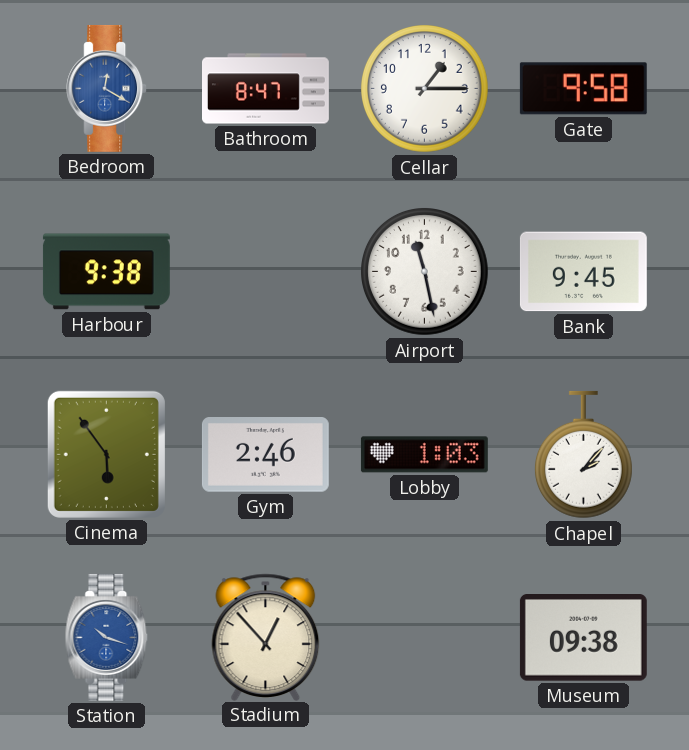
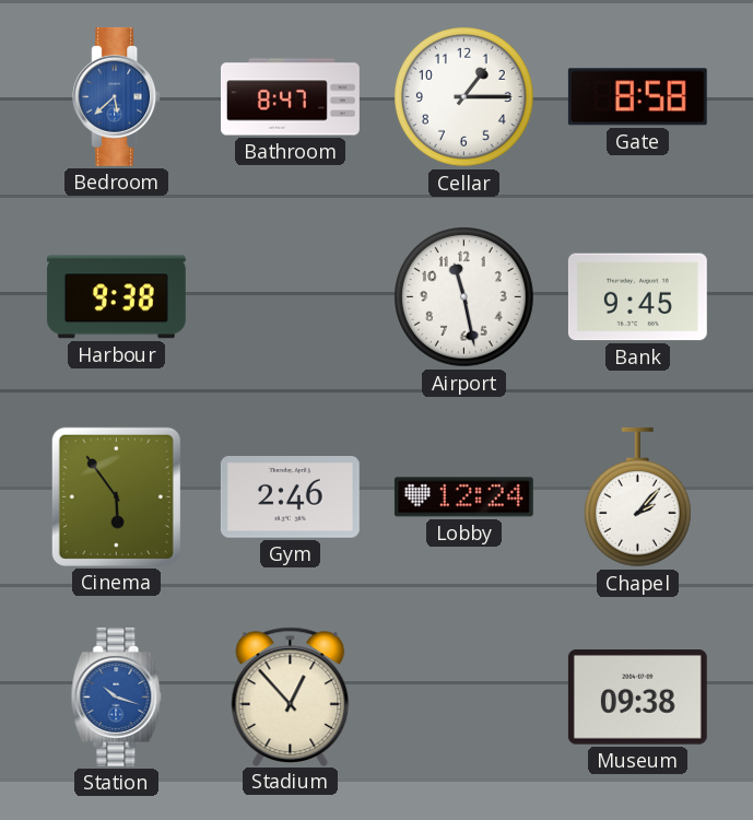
Bedroom: 12:20 -> 5:38 (117, 96)
Gate: 9:58 -> 8:58 (637, 97)
Lobby: 1:03 -> 12:24 (463, 497)
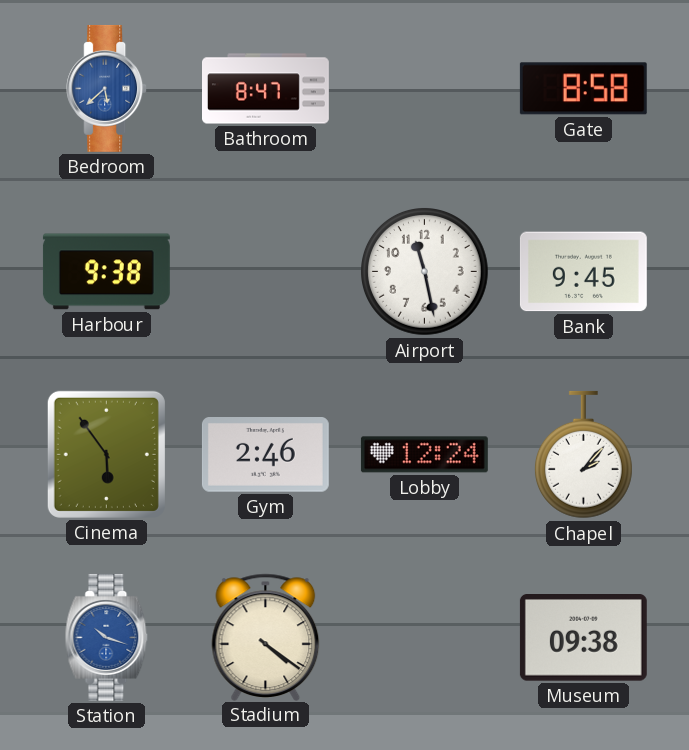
Cellar: 1:15 -> none (464, 97)
Stadium: 12:53 -> 4:21 (266, 637)
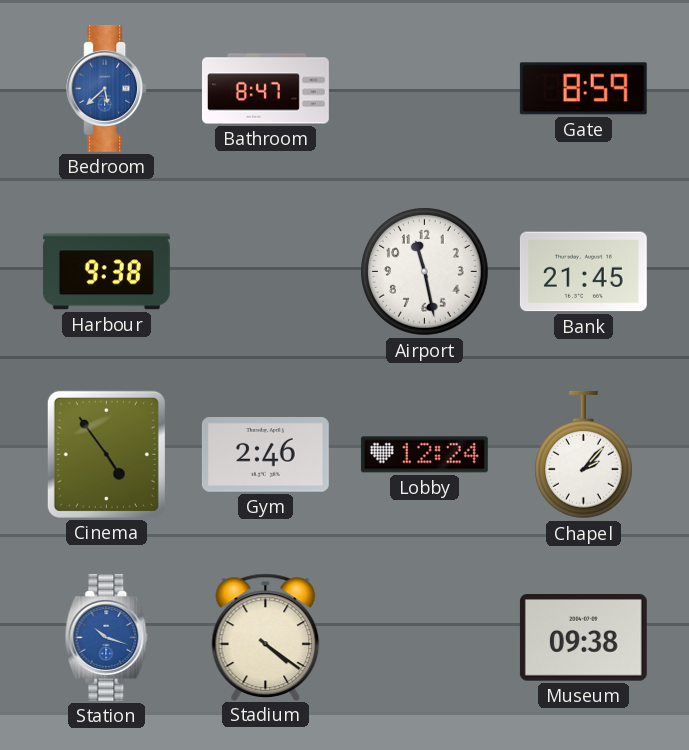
Gate: 8:58 -> 8:59 (583, 89)
Bank: 9:45 -> 21:45 (583, 272)
Cinema: 5:54 -> 4:54 (106, 454)
